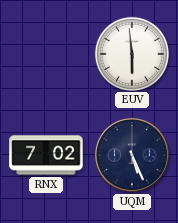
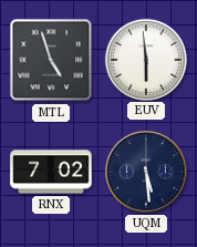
MTL: none -> 4:57 (51, 60)
UQM: 5:26 -> 5:29 (147, 173)
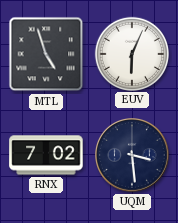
EUV: 5:59 -> 6:04 (131, 53)
UQM: 5:29 -> 3:29 (133, 156)
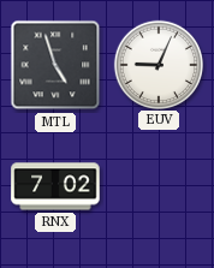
EUV: 6:04 -> 9:04 (157, 64)
UQM: 3:29 -> none (133, 156)
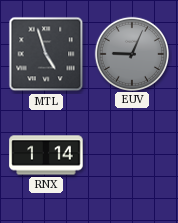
EUV dial: white -> grey (131, 53)
RNX: 7:02 -> 1:14 (46, 155)
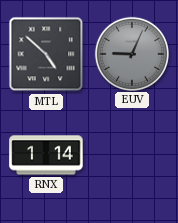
MTL: 4:57 -> 4:52 (46, 54)
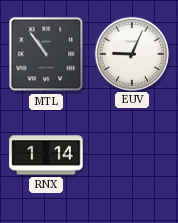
MTL: 4:52 -> 10:54 (46, 54)
EUV dial: grey -> white (131, 53)
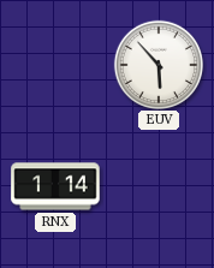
MTL: 10:54 -> none (46, 54)
EUV: 9:04 -> 5:53 (157, 64)
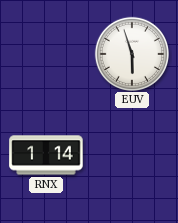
EUV: 5:53 -> 5:57 (131, 53)
